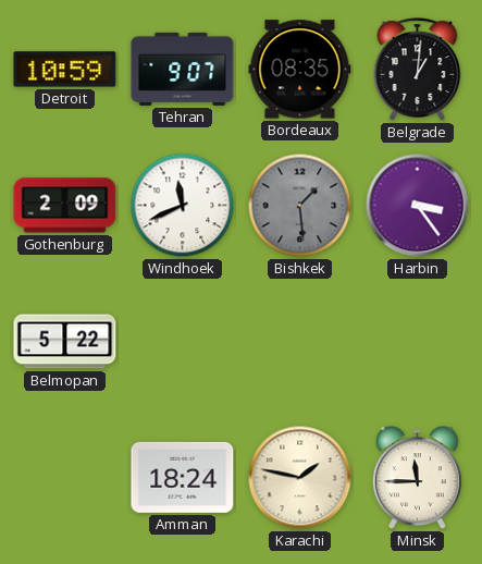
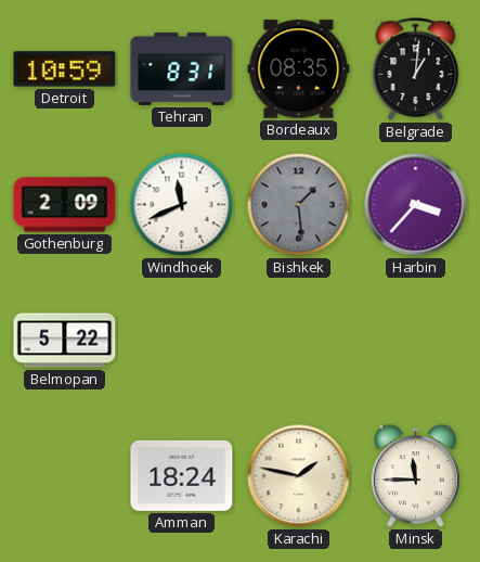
Tehran: 9:07 -> 8:31 (182, 68)
Harbin: 3:24 -> 3:37 (416, 205)
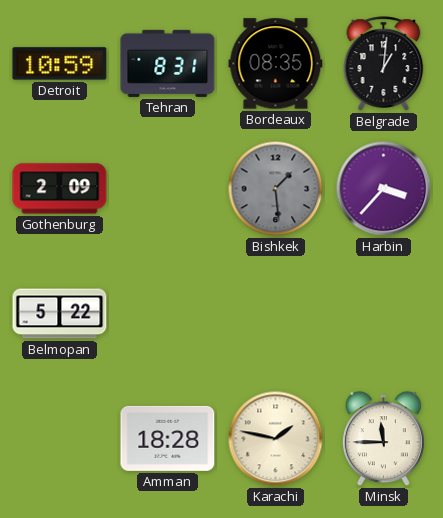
Windhoek: 11:41 -> none (182, 205)
Amman: 18:24 -> 18:28 (168, 438)
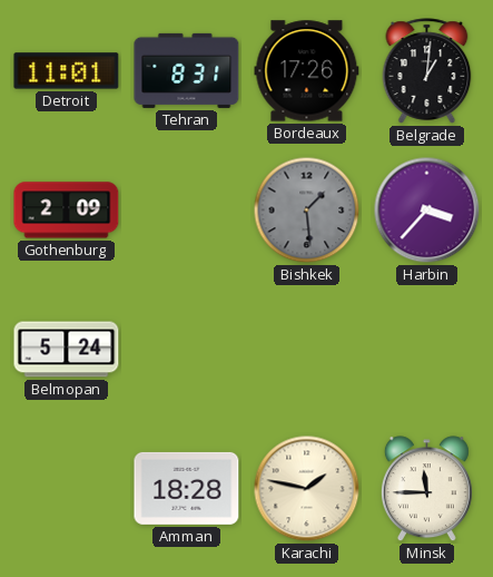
Detroit: 10:59 -> 11:01 (67, 71)
Bordeaux: 08:35 -> 17:26 (307, 71)
Belmopan: 5:22 -> 5:24 (67, 350)
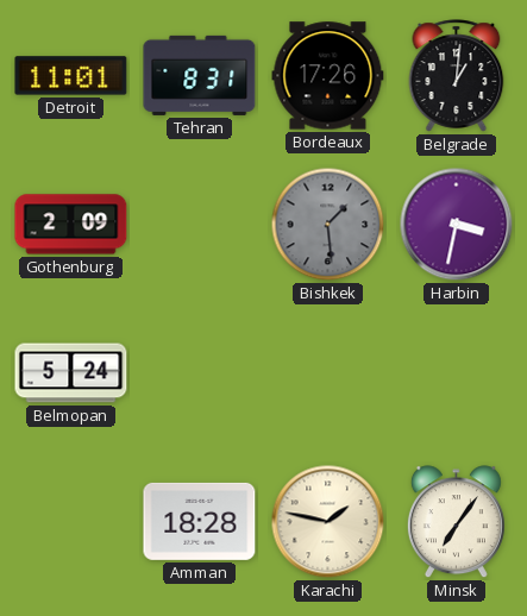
Harbin: 3:37 -> 3:32 (457, 225)
Minsk: 11:45 -> 7:06 (456, 522)
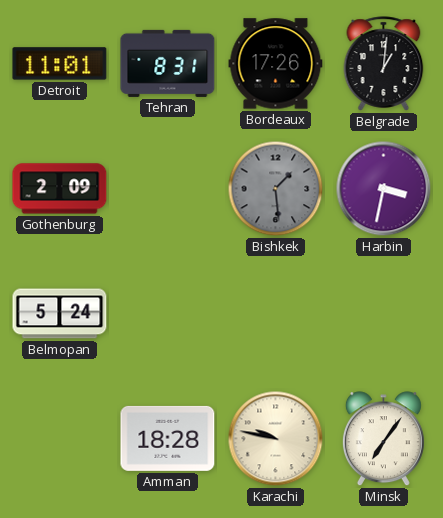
Karachi: 1:47 -> 9:47 (276, 439)
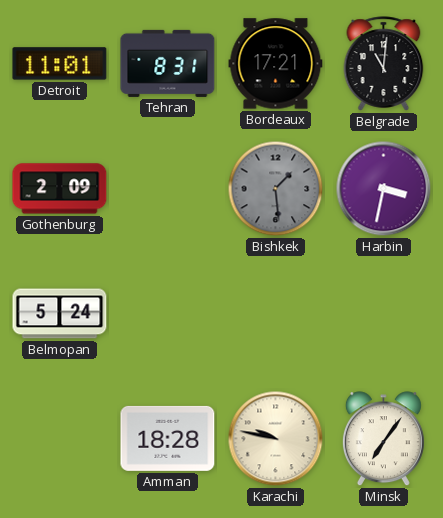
Bordeaux: 17:26 -> 17:21 (276, 64)
Belgrade: 1:01 -> 11:01 (384, 64)
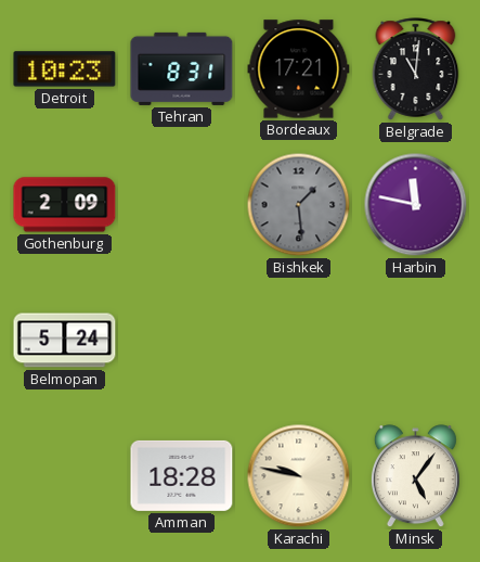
Detroit: 11:01 -> 10:23 (65, 69)
Harbin: 3:32 -> 11:47 (416, 205)
Minsk: 7:06 -> 5:06 (415, 476)
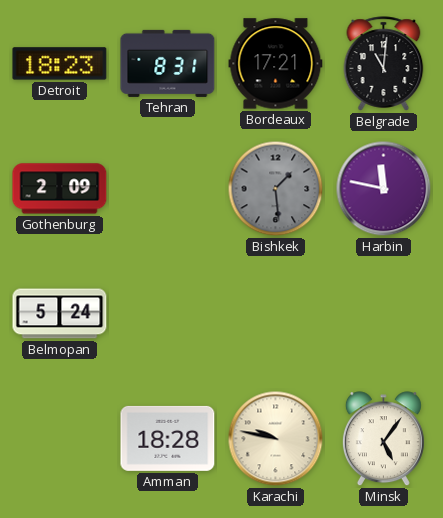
Detroit: 10:23 -> 18:23 (60, 64)
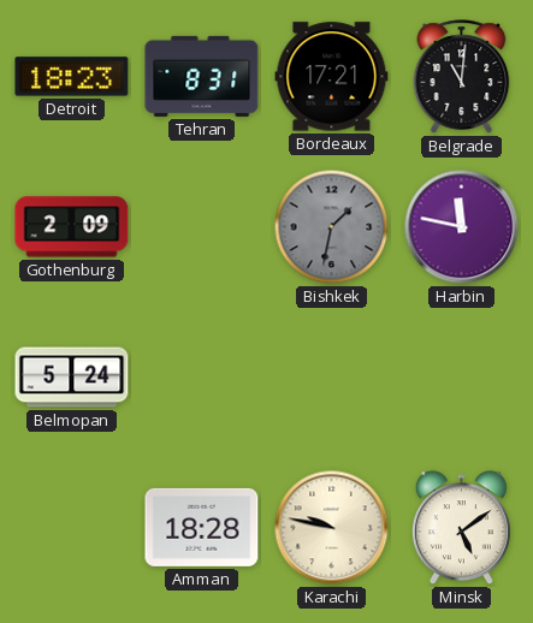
Bishkek: 1:29 -> 1:32 (332, 227)
Minsk: 5:06 -> 5:09 (461, 528)
